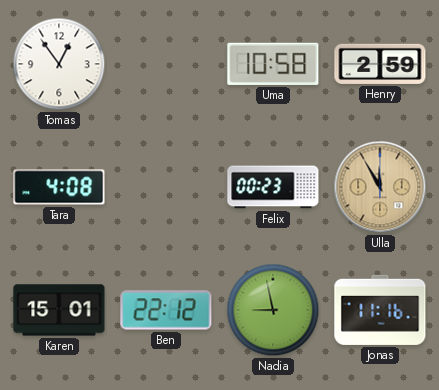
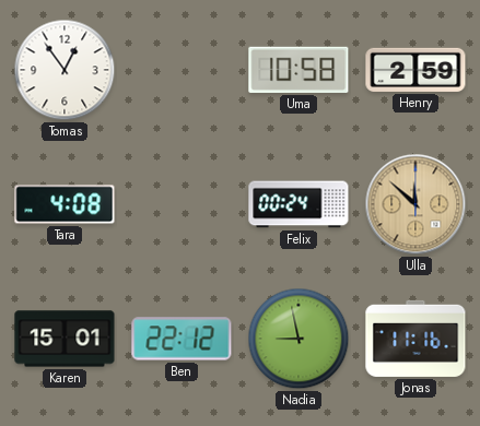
Felix: 00:23 -> 00:24 (298, 204)
Ulla: 11:55 -> 11:52 (415, 204)
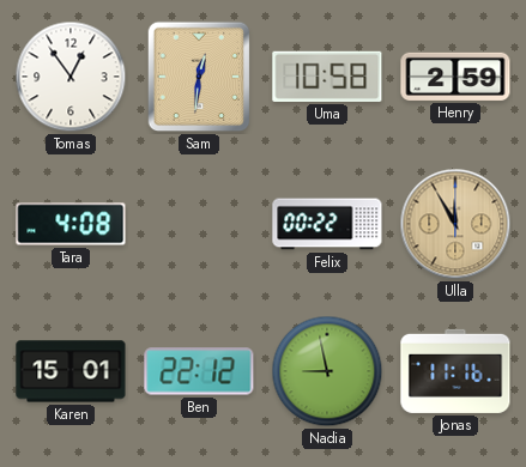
Sam: none -> 12:31 (199, 77)
Felix: 00:24 -> 00:22 (327, 224)
Ulla: 11:52 -> 11:55 (455, 224)
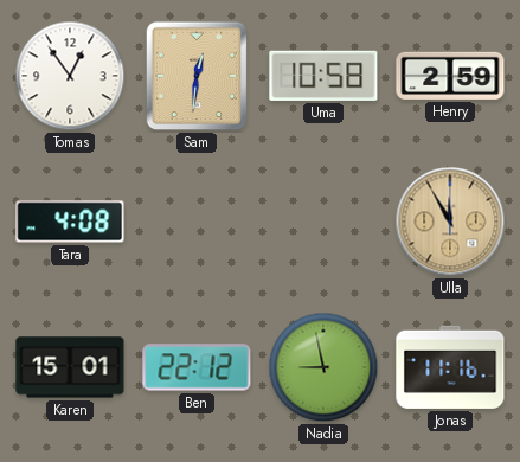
Felix: 00:22 -> none (327, 224)
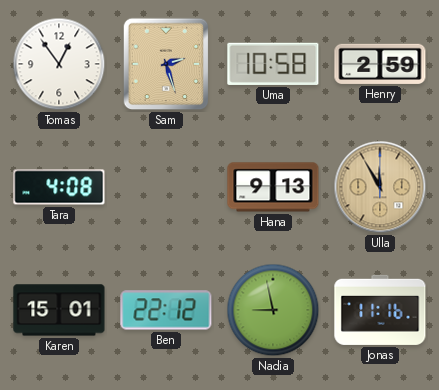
Sam: 12:31 -> 2:27 (166, 64)
Hana: none -> 9:13 (273, 187)
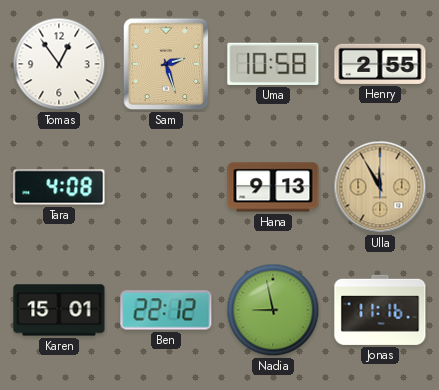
Henry: 2:59 -> 2:55 (380, 64)
